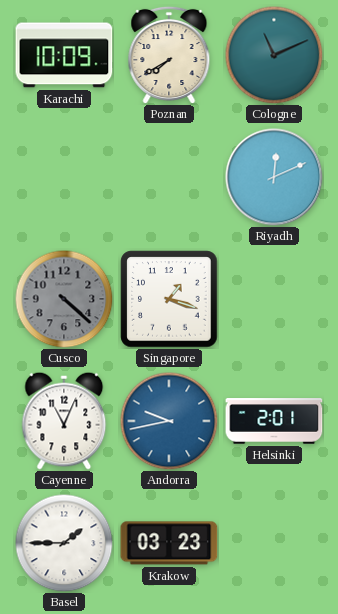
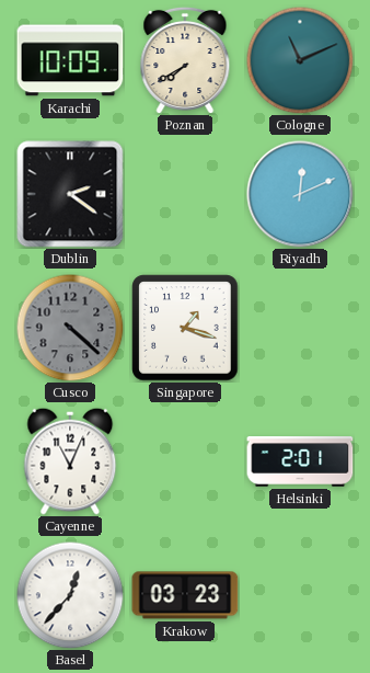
Dublin: none -> 2:21 (70, 194)
Andorra: 9:43 -> none (169, 421)
Basel: 1:45 -> 12:37 (70, 595)
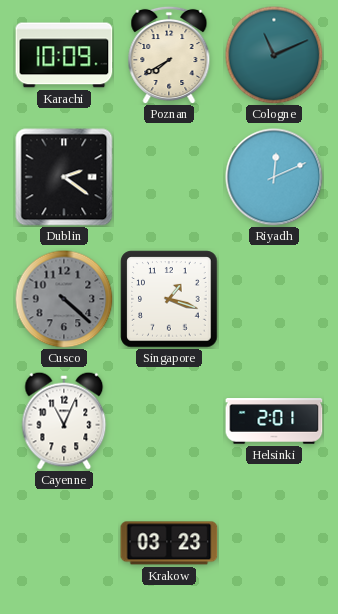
Basel: 12:37 -> none (70, 595)
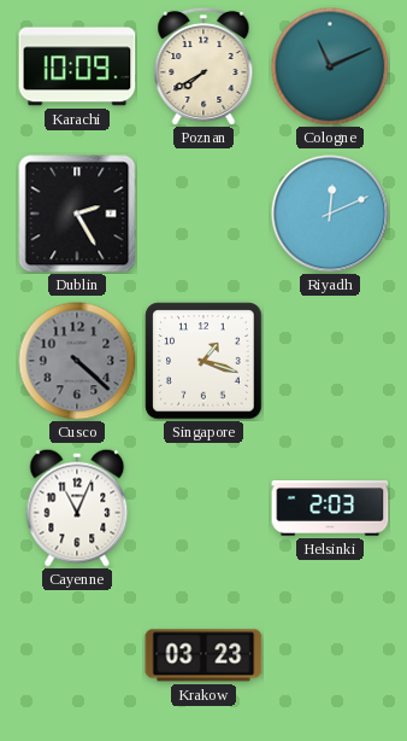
Dublin: 2:21 -> 2:25 (77, 214)
Helsinki: 2:01 -> 2:03 (330, 508)
